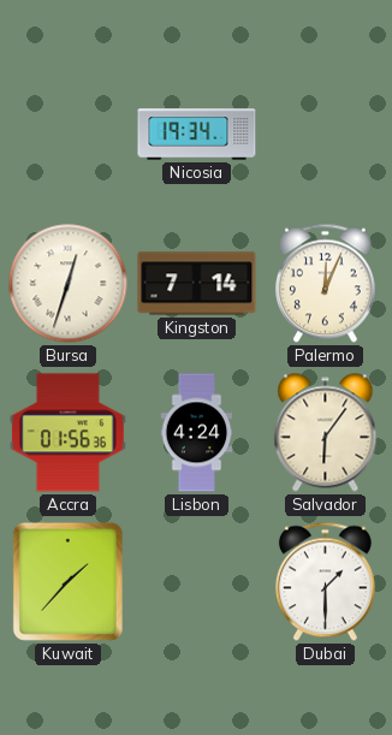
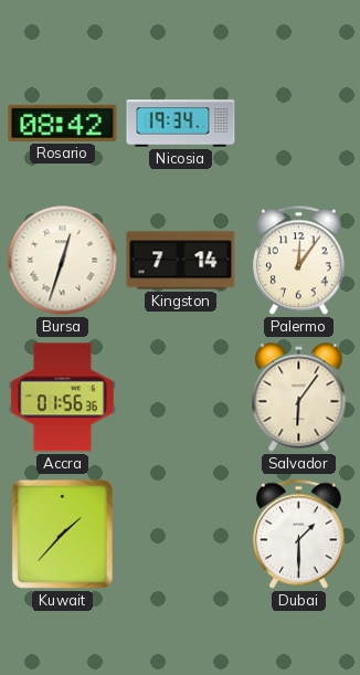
Rosario: none -> 08:42 (63, 123)
Palermo: 12:04 -> 12:06 (298, 261)
Lisbon: 4:24 -> none (197, 433)
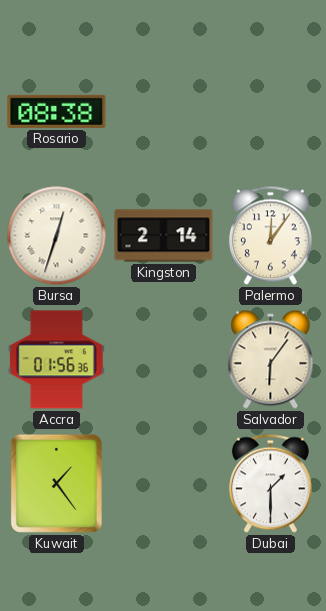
Rosario: 08:42 -> 08:38 (57, 111)
Nicosia: 19:34 -> none (181, 124)
Kingston: 7:14 -> 2:14 (164, 236)
Kuwait: 1:37 -> 1:24 (56, 483)
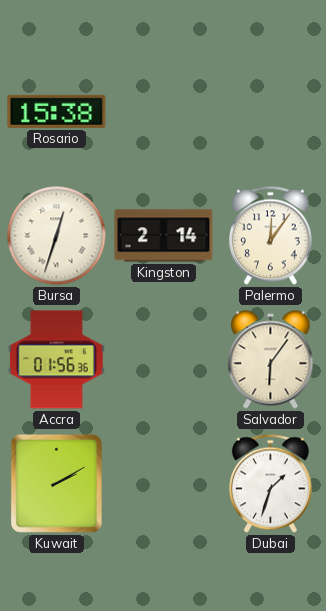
Rosario: 08:38 -> 15:38 (57, 111)
Kuwait: 1:24 -> 2:10 (56, 483)
Dubai: 1:30 -> 1:33 (270, 484)
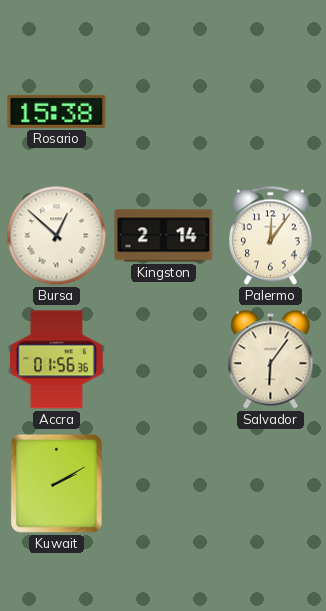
Bursa: 12:33 -> 12:52 (57, 236)
Dubai: 1:33 -> none (270, 484)
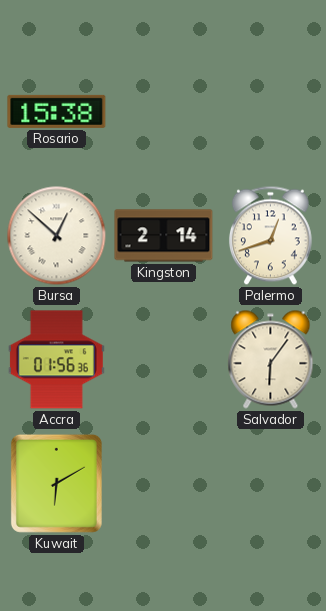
Palermo: 12:06 -> 12:42 (270, 236)
Kuwait: 2:10 -> 6:10 (56, 483)
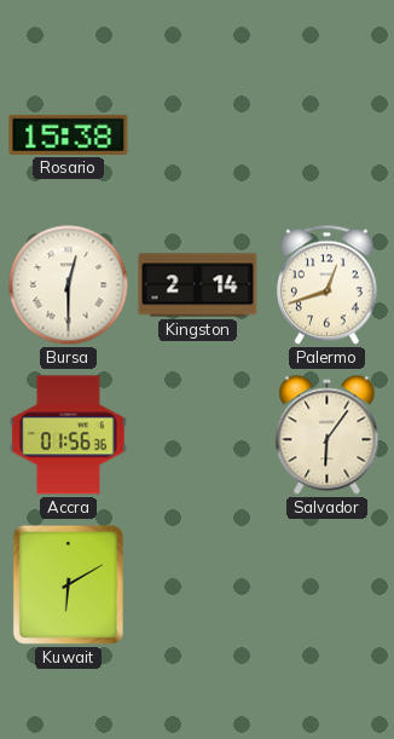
Bursa: 12:52 -> 12:30 (69, 285)
